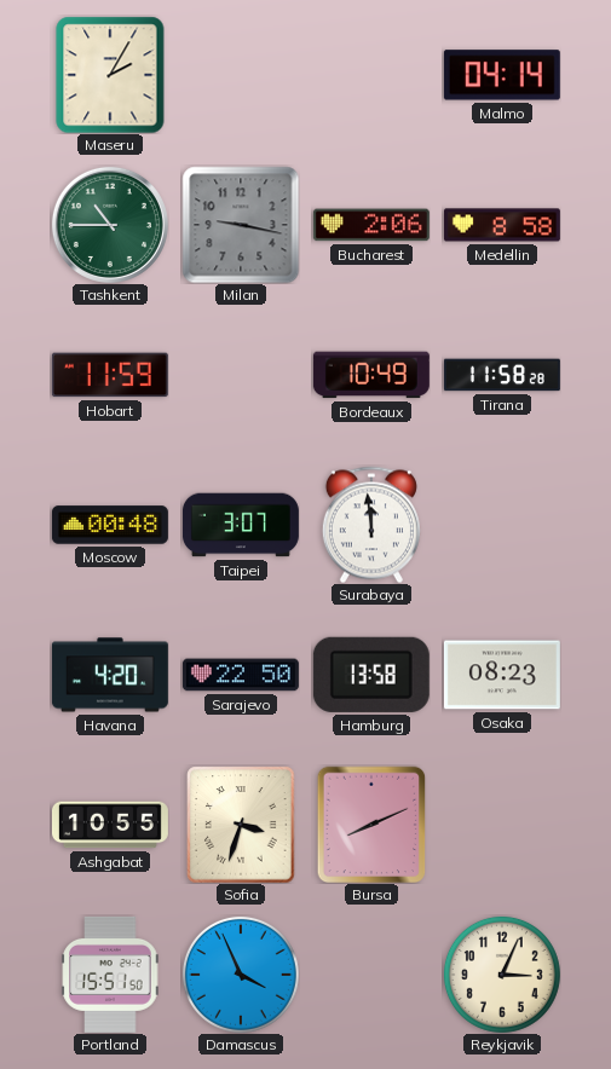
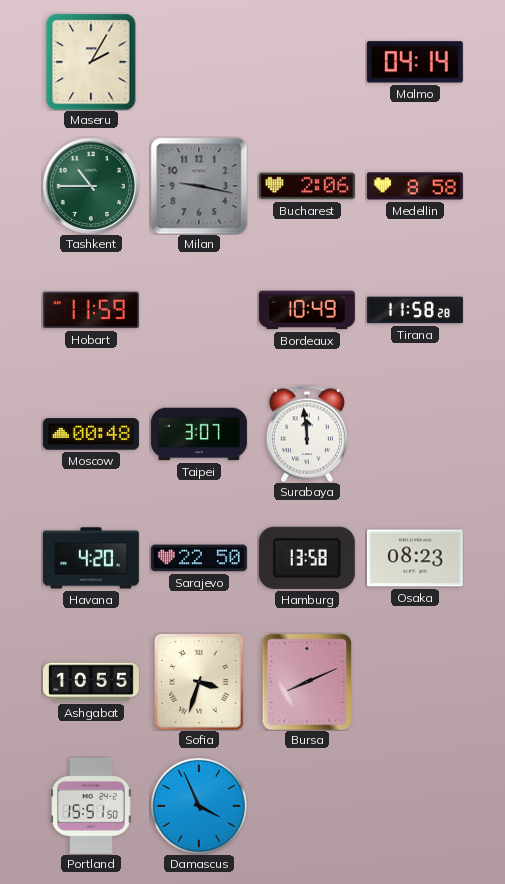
Reykjavik: 3:04 -> none (502, 975)
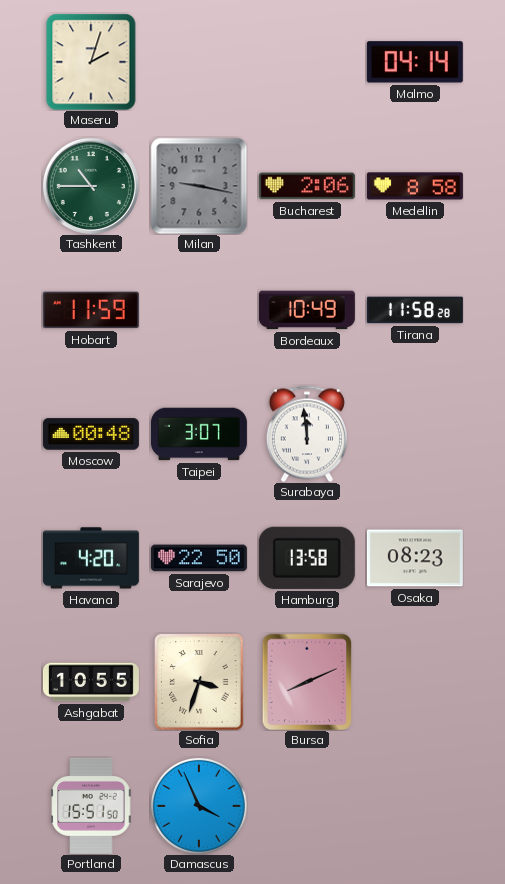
Maseru: 2:05 -> 2:03 (91, 62)
